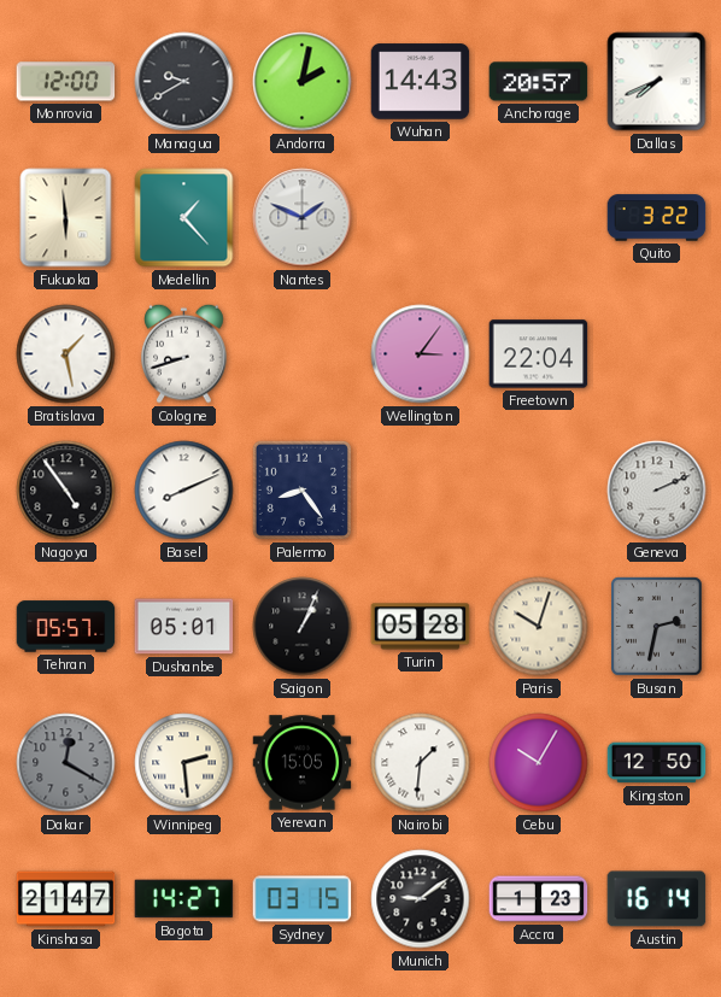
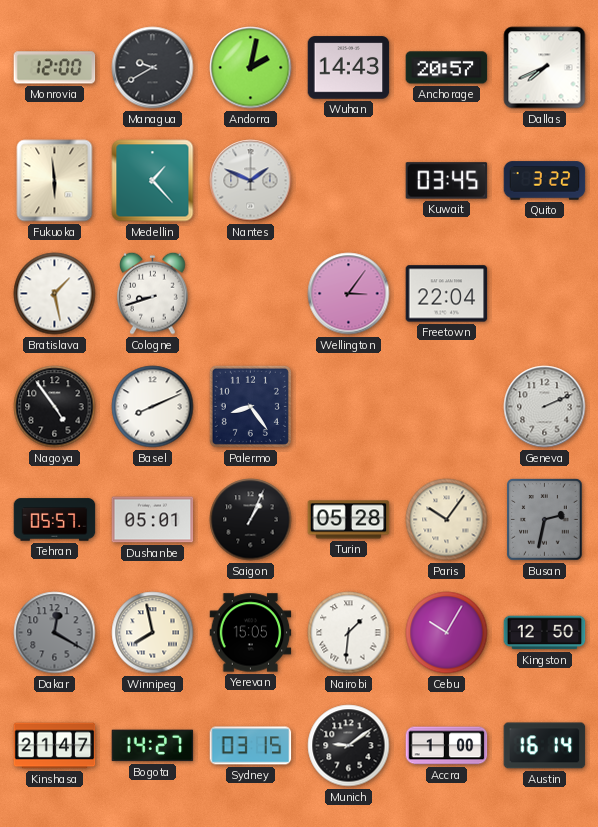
Kuwait: none -> 03:45 (447, 181)
Paris: 10:03 -> 10:06 (447, 520)
Winnipeg: 2:29 -> 7:58 (153, 633)
Accra: 1:23 -> 1:00 (447, 746)
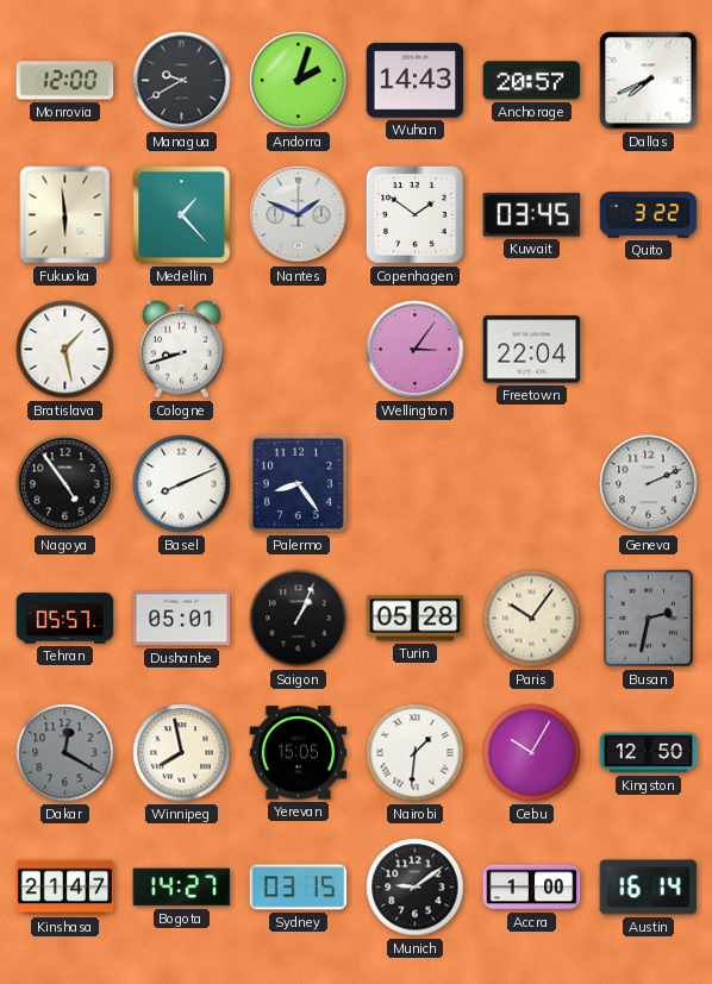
Andorra: 2:02 -> 2:03 (299, 81)
Copenhagen: none -> 1:51 (414, 214)
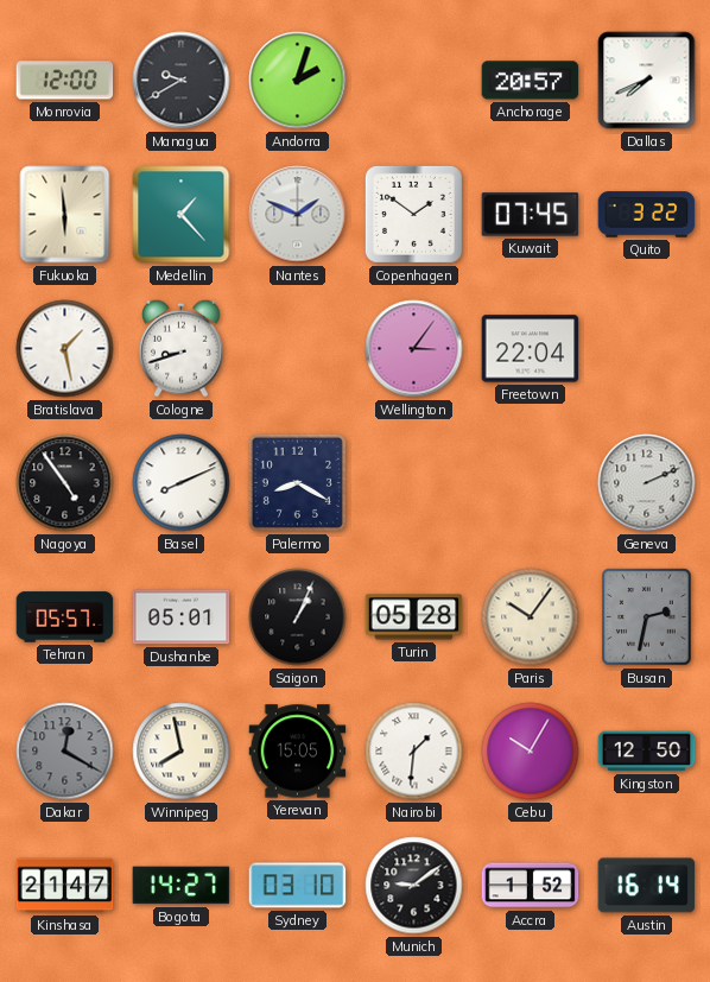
Wuhan: 14:43 -> none (416, 81)
Kuwait: 03:45 -> 07:45 (531, 215)
Palermo: 8:24 -> 8:20 (297, 482)
Sydney: 03:15 -> 03:10 (298, 886)
Accra: 1:00 -> 1:52 (531, 886)
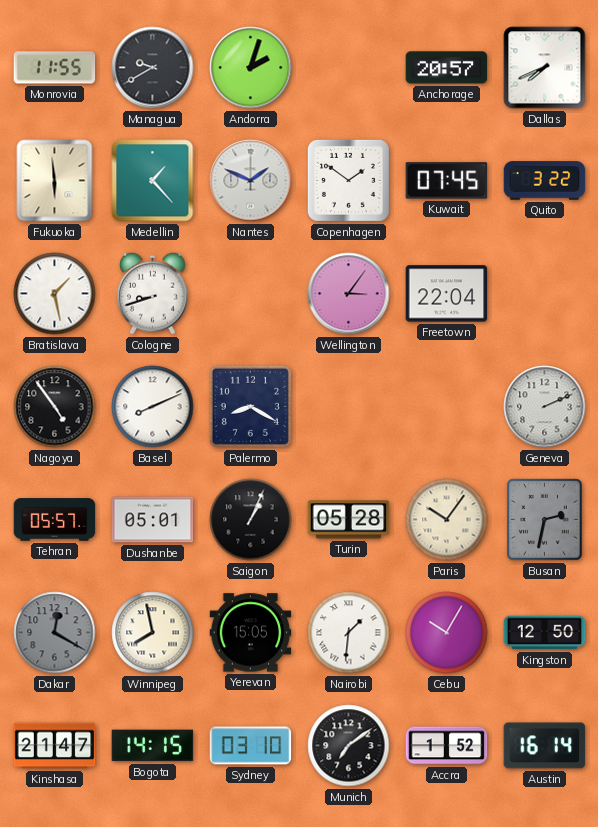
Monrovia: 12:00 -> 11:55 (55, 68)
Bogota: 14:27 -> 14:15 (153, 746)
Munich: 9:09 -> 7:09 (349, 746)
